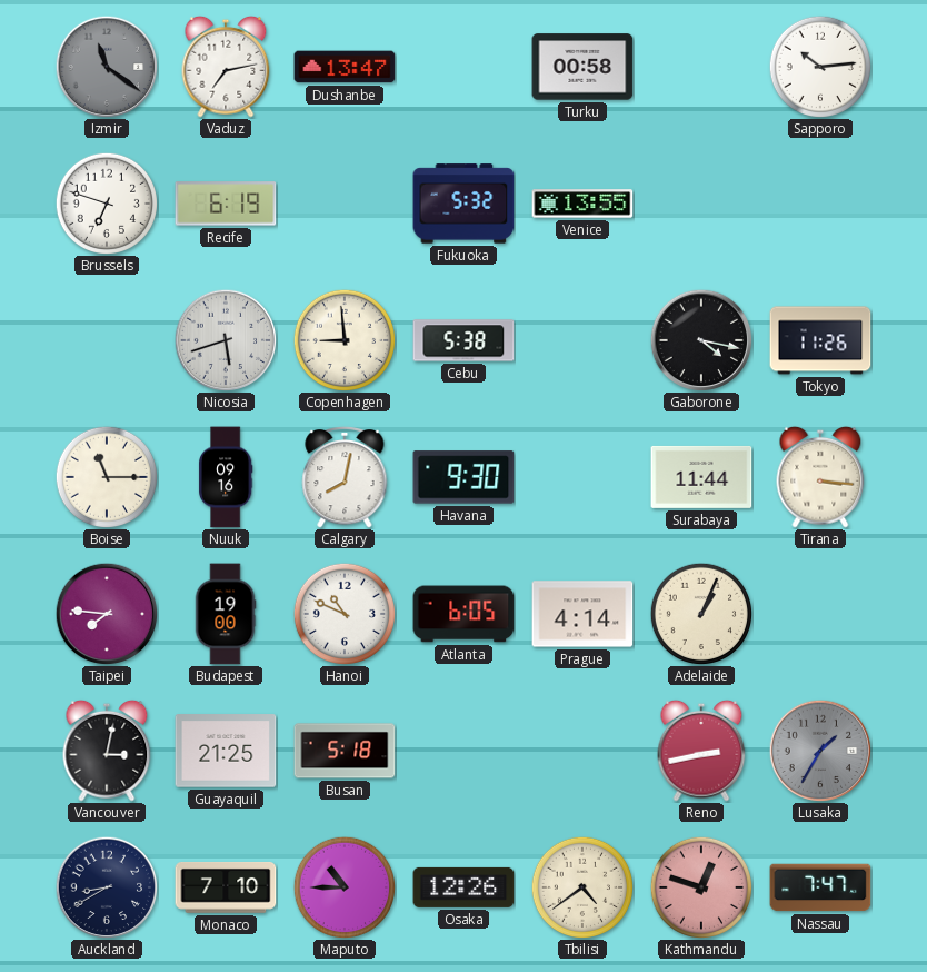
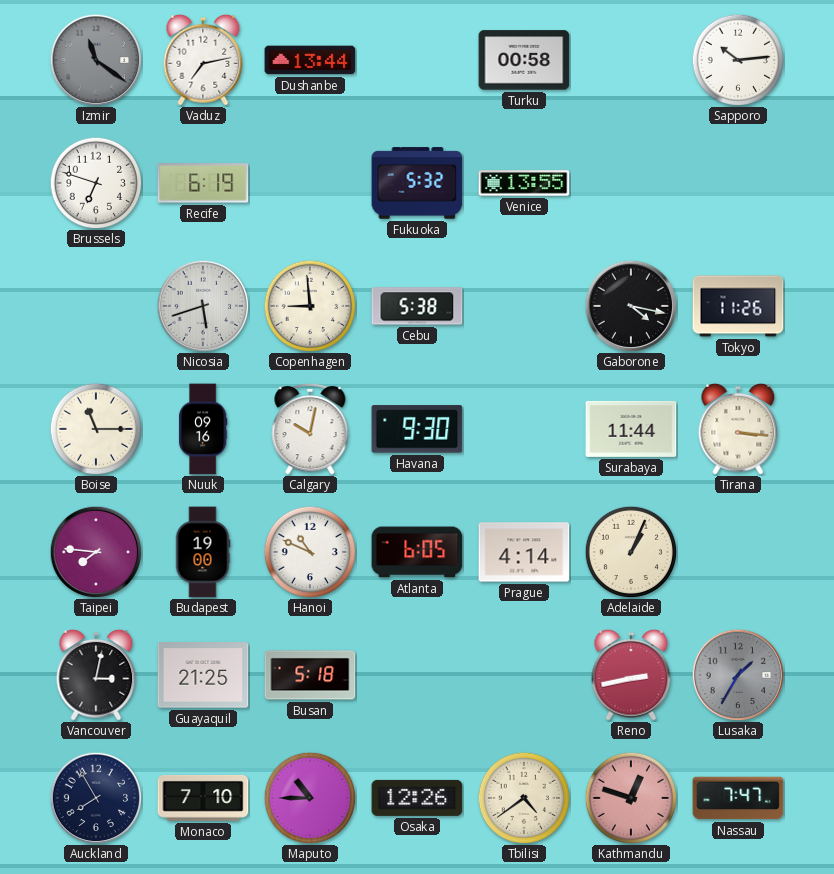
Dushanbe: 13:47 -> 13:44 (310, 60)
Calgary: 8:02 -> 10:02 (310, 430)
Auckland: 8:40 -> 7:55 (96, 798)
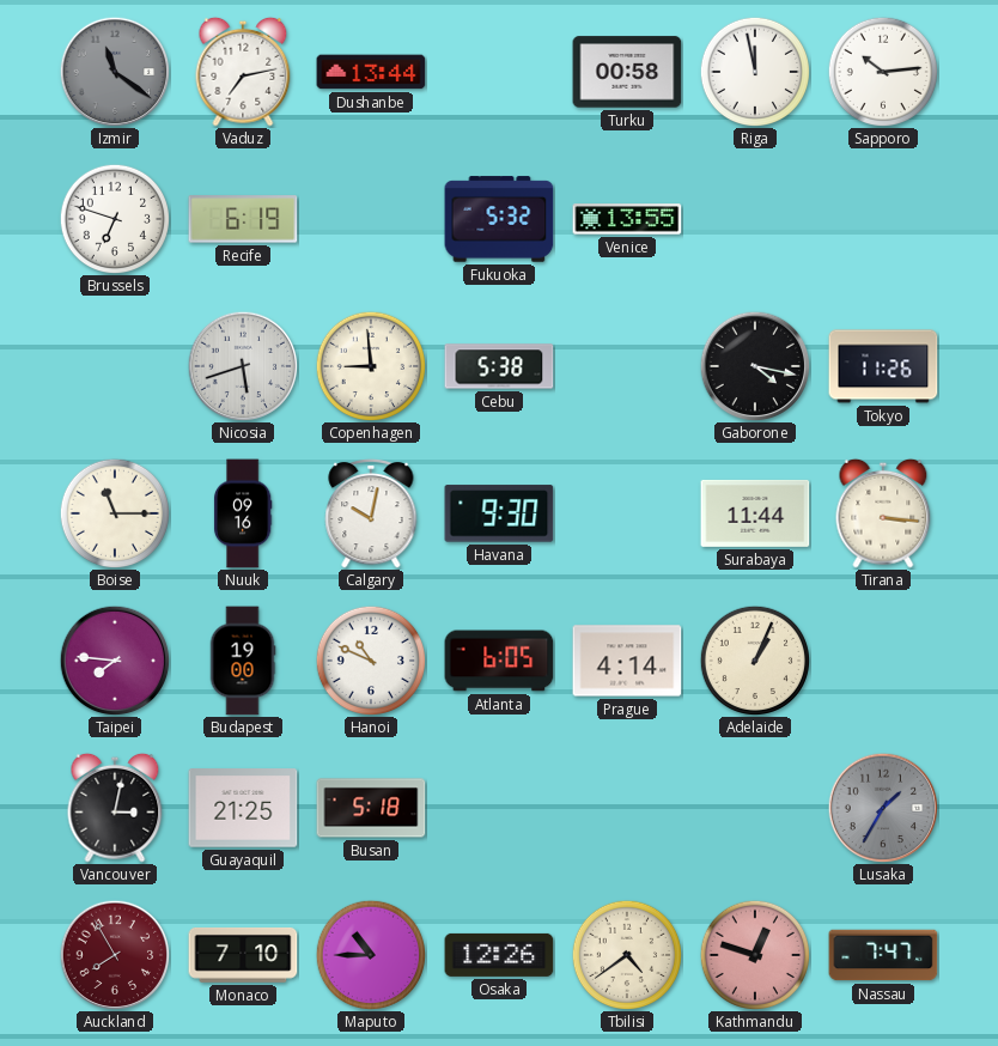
Riga: none -> 11:58 (754, 71)
Reno: 2:43 -> none (631, 675)
Auckland dial: navy -> burgundy (115, 955)
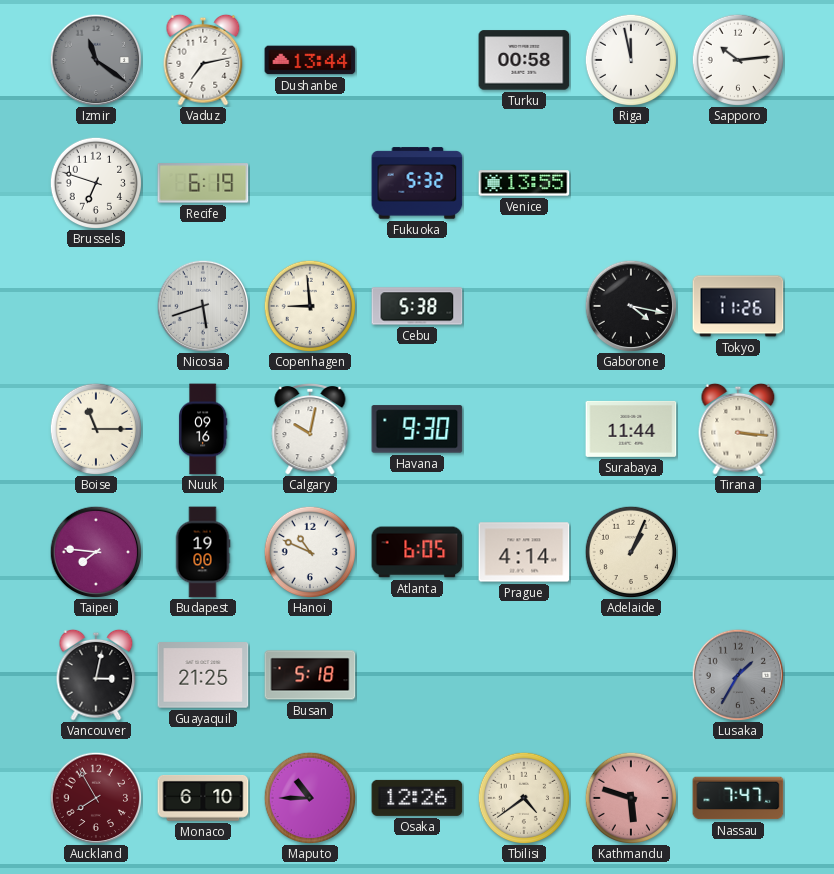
Monaco: 7:10 -> 6:10 (203, 798)
Kathmandu: 12:48 -> 5:48 (630, 797)
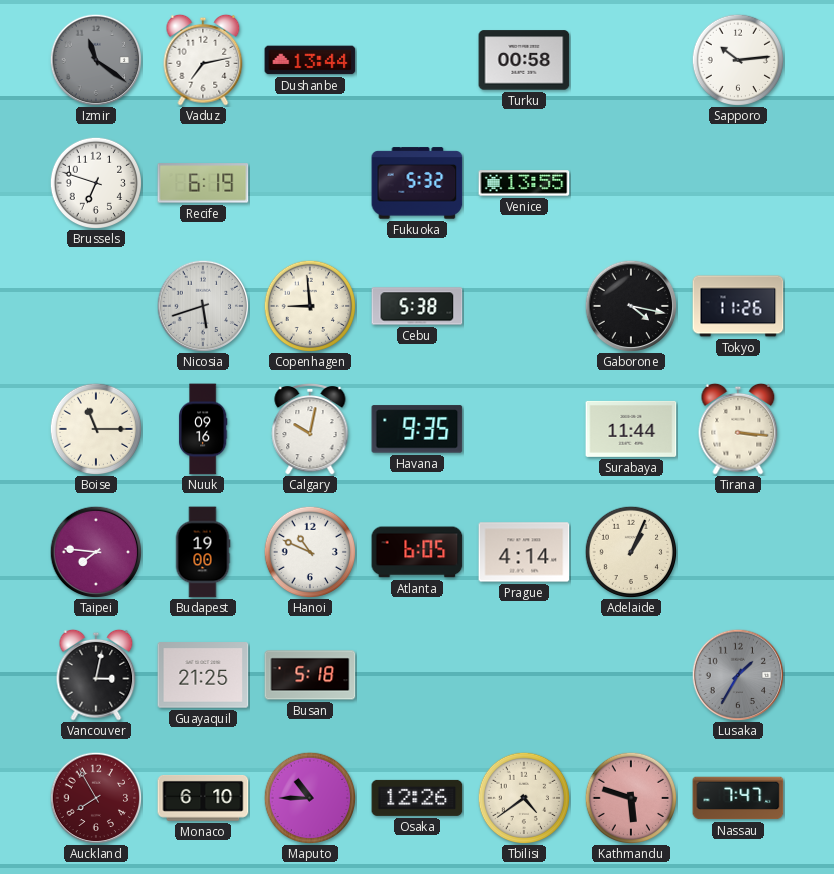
Riga: 11:58 -> none (630, 59)
Havana: 9:30 -> 9:35 (417, 429)
